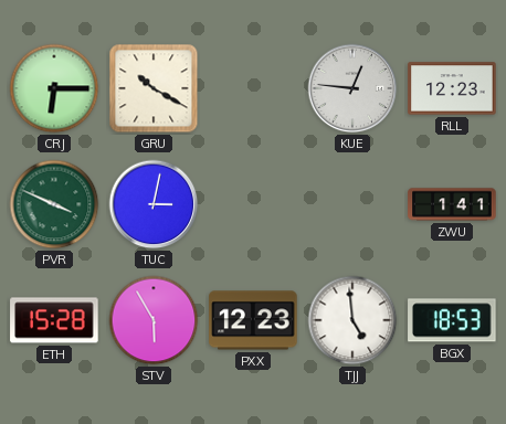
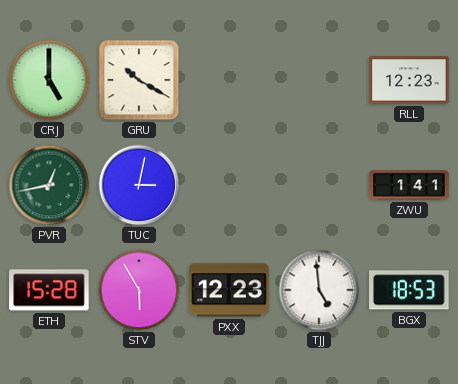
CRJ: 6:15 -> 5:00 (49, 80)
KUE: 12:46 -> none (352, 88)
PVR: 3:49 -> 12:43 (49, 185)
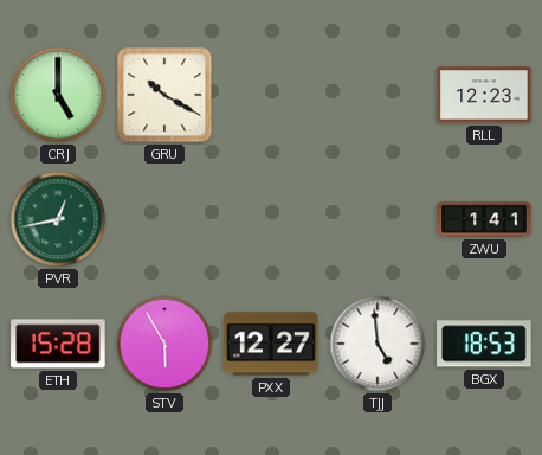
TUC: 3:02 -> none (139, 185)
PXX: 12:23 -> 12:27 (271, 344)
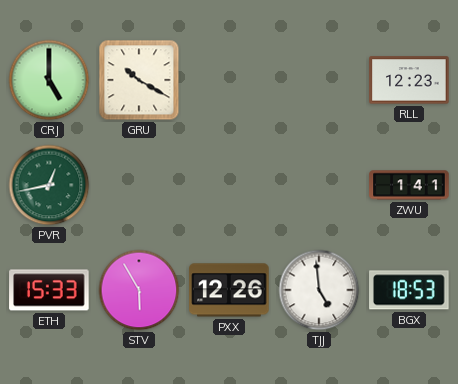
ETH: 15:28 -> 15:33 (49, 290)
PXX: 12:27 -> 12:26 (229, 290)
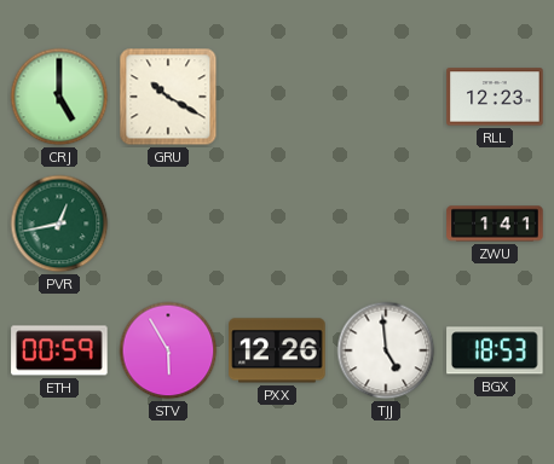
ETH: 15:33 -> 00:59 (59, 350)
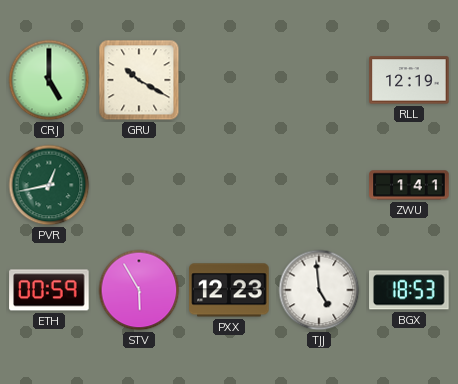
RLL: 12:23 -> 12:19 (409, 80)
PXX: 12:26 -> 12:23 (229, 290)
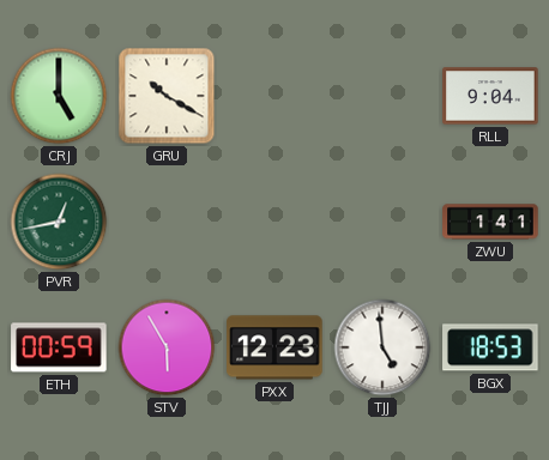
RLL: 12:19 -> 9:04 (490, 96)
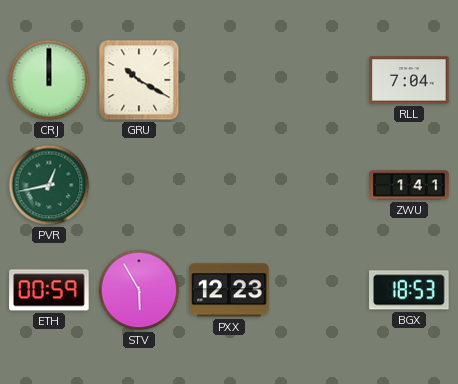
CRJ: 5:00 -> 12:00 (49, 80)
RLL: 9:04 -> 7:04 (409, 80)
TJJ: 4:59 -> none (382, 347)
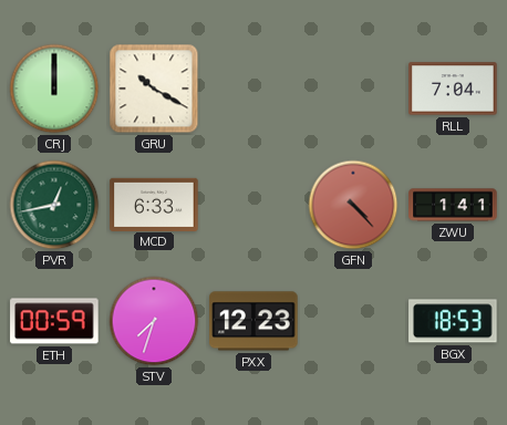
MCD: none -> 6:33 (154, 204)
GFN: none -> 4:23 (353, 205)
STV: 5:55 -> 7:33 (154, 321)
